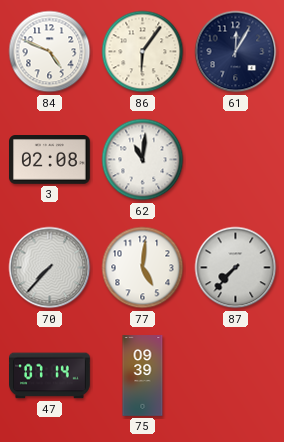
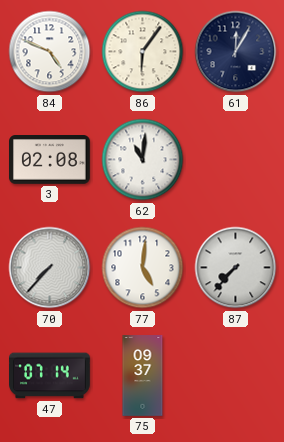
75: 09:39 -> 09:37 (143, 376)
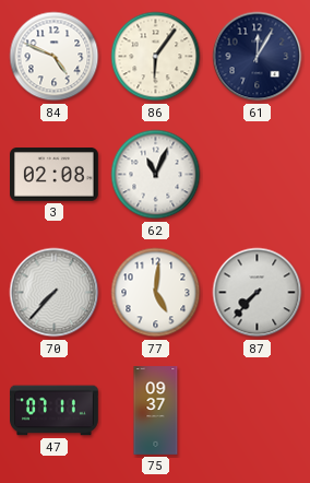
62: 11:01 -> 11:04 (156, 175)
47: 07:14 -> 07:11 (55, 411)
